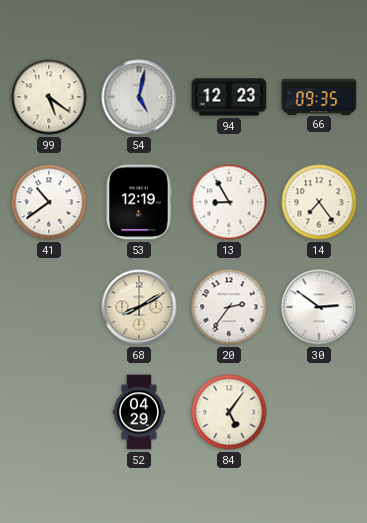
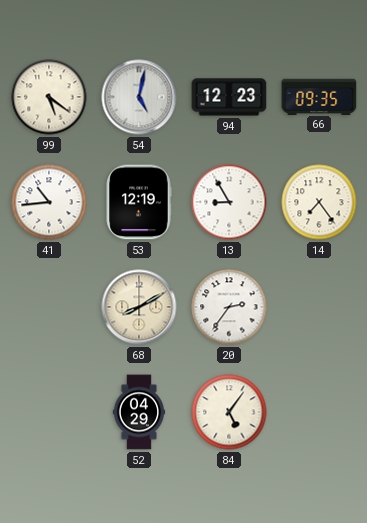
41: 10:39 -> 10:44 (49, 202)
30: 2:51 -> none (319, 307)
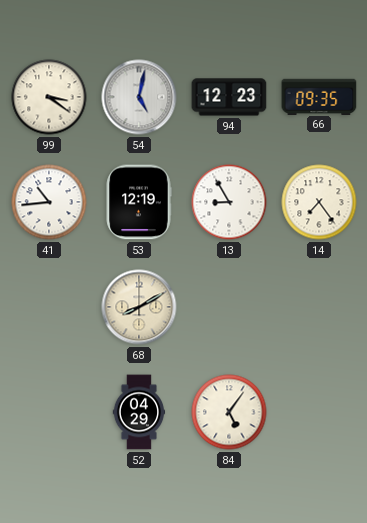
99: 5:21 -> 3:21 (49, 97)
20: 2:36 -> none (229, 307)
